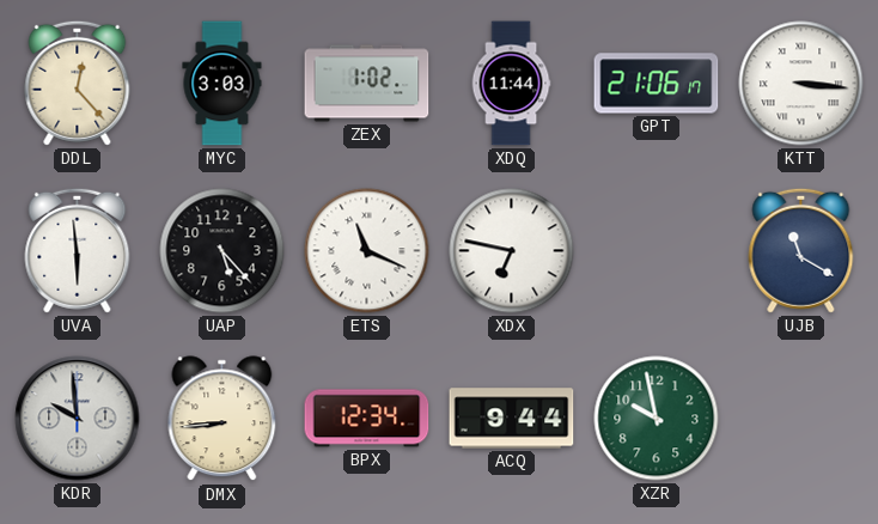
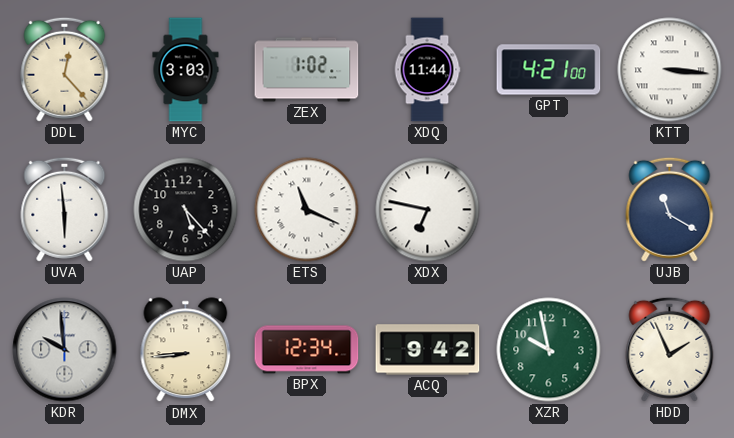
GPT: 21:06 -> 4:21 (549, 70)
ACQ: 9:44 -> 9:42 (428, 350)
HDD: none -> 1:56 (670, 349)
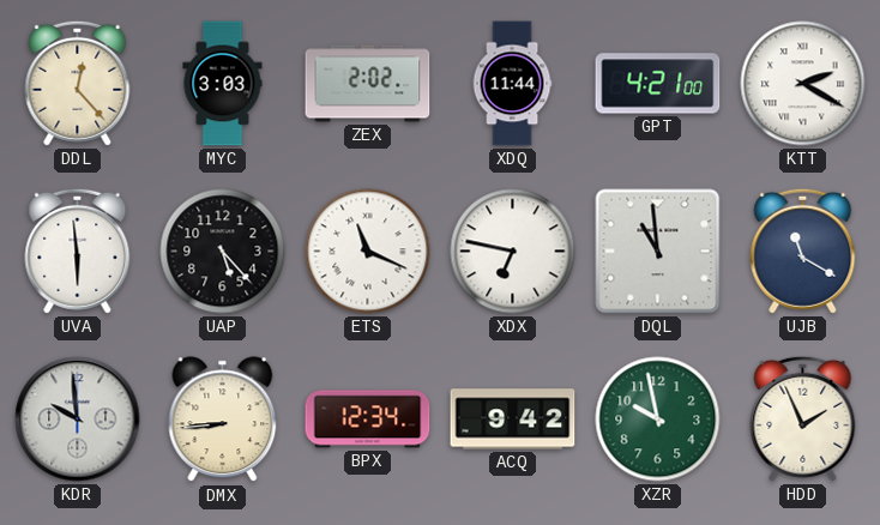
ZEX: 1:02 -> 2:02 (368, 84)
KTT: 3:16 -> 2:20 (803, 84)
DQL: none -> 10:59 (658, 252)
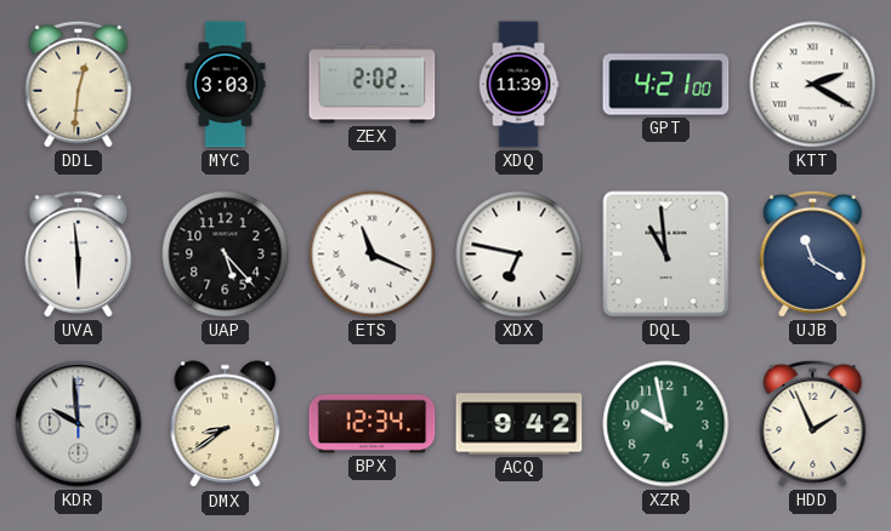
DDL: 12:23 -> 12:31 (79, 84)
XDQ: 11:44 -> 11:39 (518, 85)
DMX: 8:44 -> 8:39 (226, 424)
